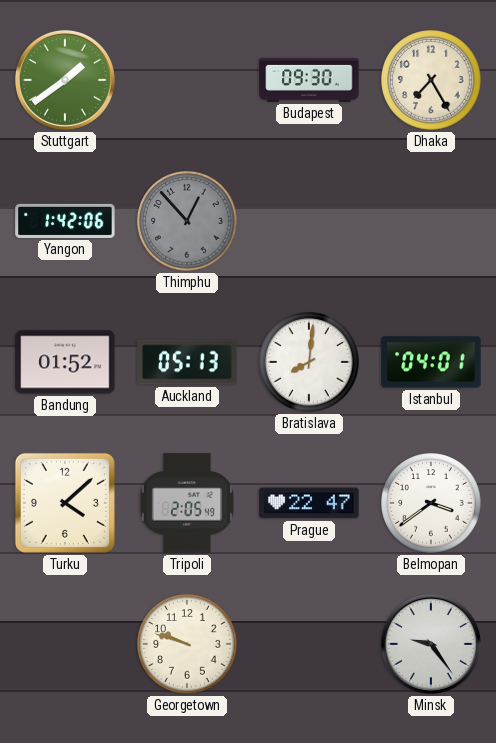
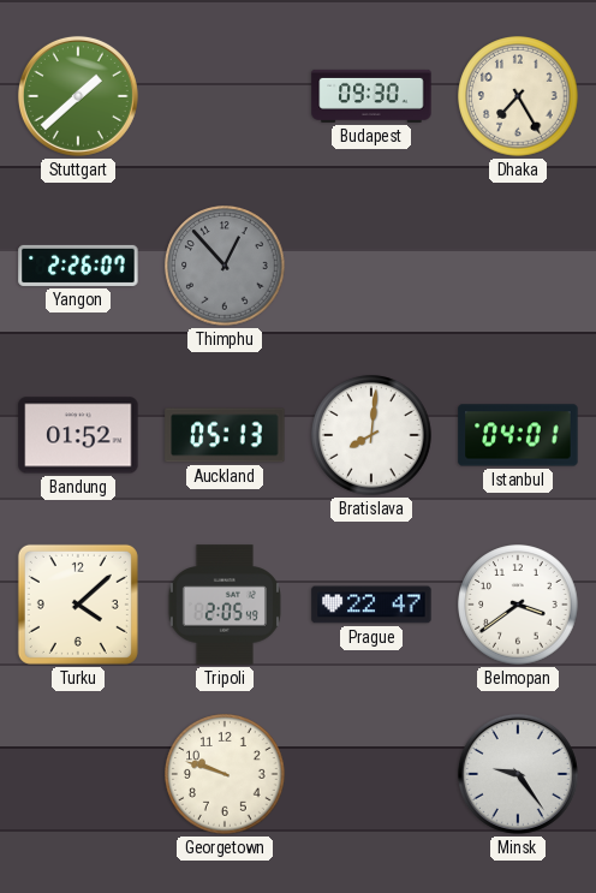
Stuttgart: 1:39 -> 1:38 (78, 96)
Yangon: 1:42 -> 2:26 (78, 266)
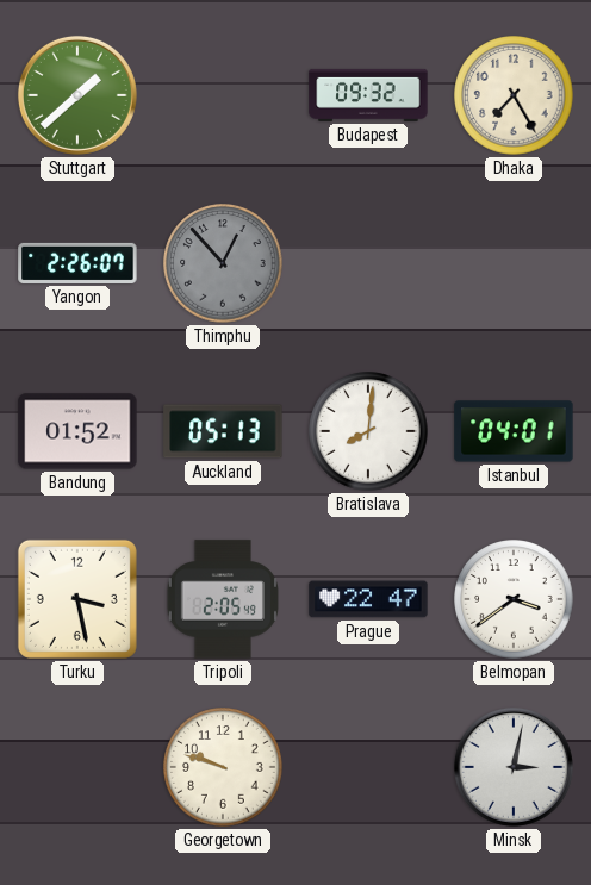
Budapest: 09:30 -> 09:32 (368, 95)
Turku: 4:08 -> 3:28 (77, 599)
Minsk: 9:24 -> 3:02 (514, 767)
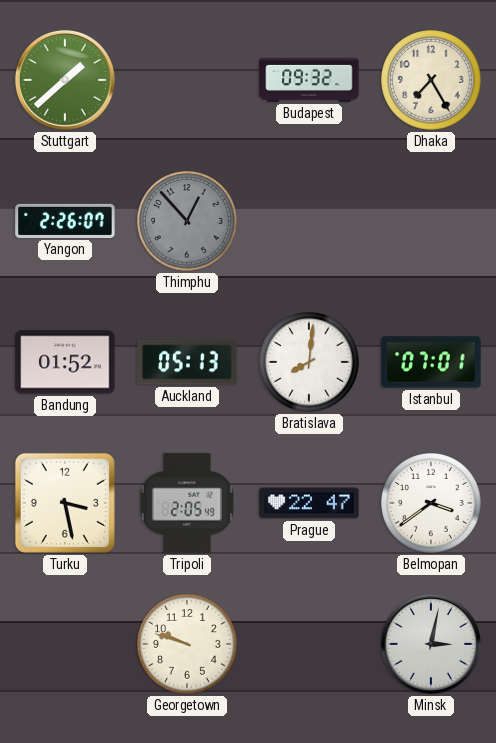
Istanbul: 04:01 -> 07:01 (431, 362)
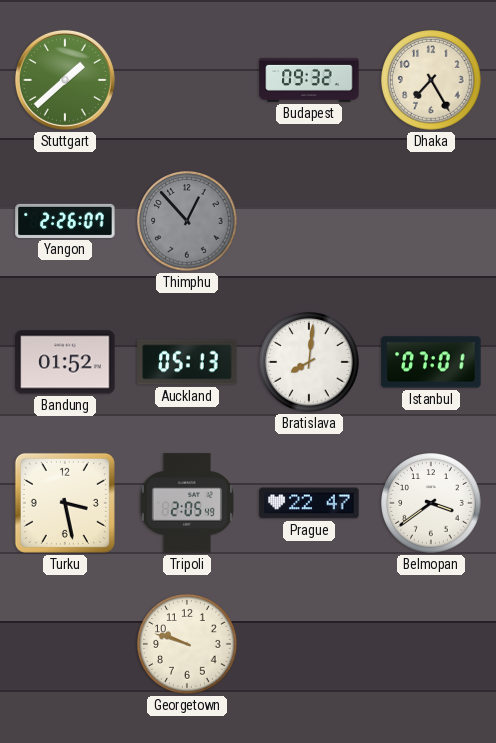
Minsk: 3:02 -> none (431, 644)
